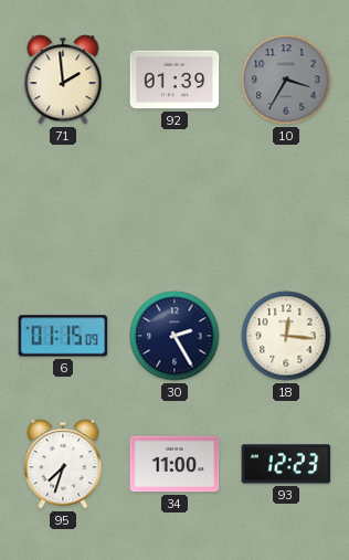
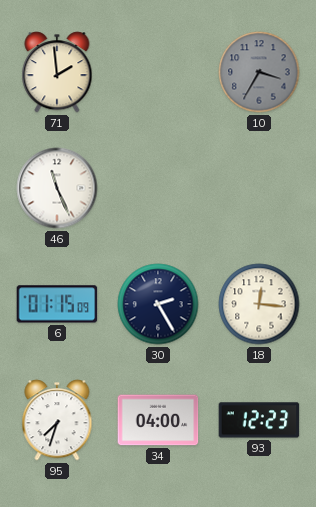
92: 01:39 -> none (174, 80)
46: none -> 11:26 (57, 188)
34: 11:00 -> 04:00 (158, 420)
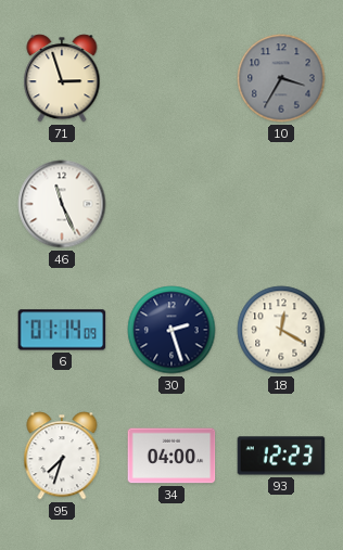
71: 1:59 -> 2:57 (62, 78)
6: 01:15 -> 01:14 (62, 330)
30: 2:25 -> 2:27 (171, 330)
18: 12:16 -> 12:20 (281, 330)
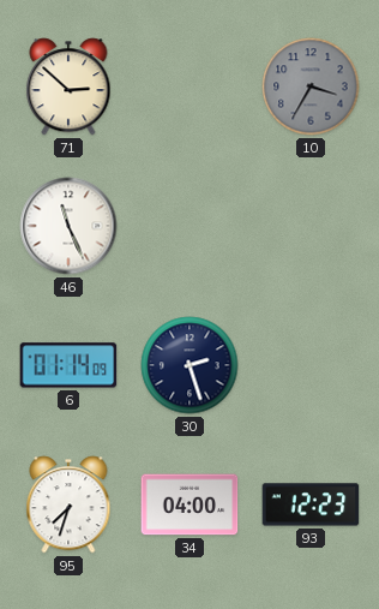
71: 2:57 -> 2:52 (68, 86)
18: 12:20 -> none (281, 330)
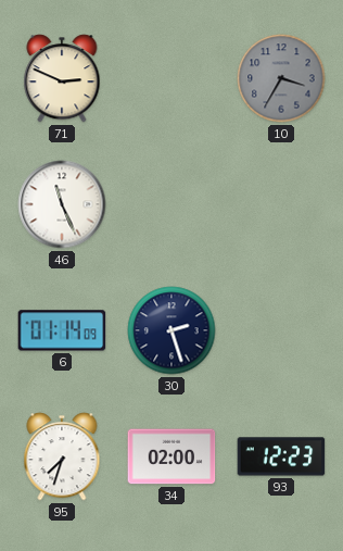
71: 2:52 -> 2:49 (62, 78)
34: 04:00 -> 02:00 (171, 456)
